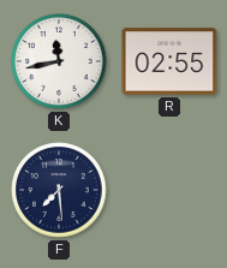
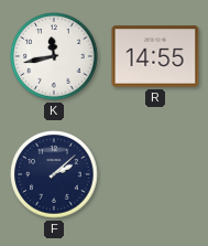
R: 02:55 -> 14:55 (155, 56)
F: 7:29 -> 2:08 (54, 174)
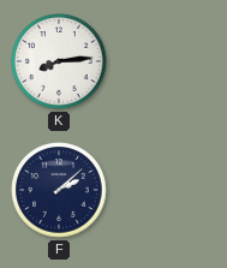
K: 11:43 -> 8:14 (59, 61)
R: 14:55 -> none (155, 56)
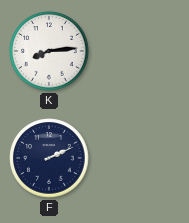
F: 2:08 -> 2:11 (49, 158)
